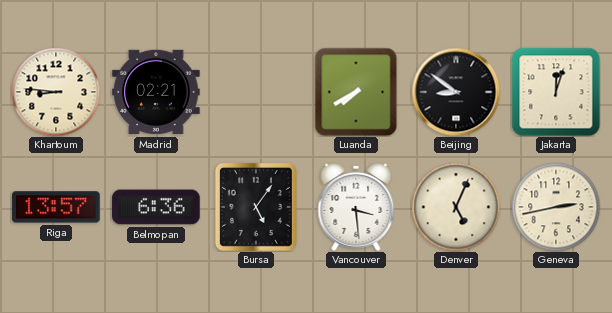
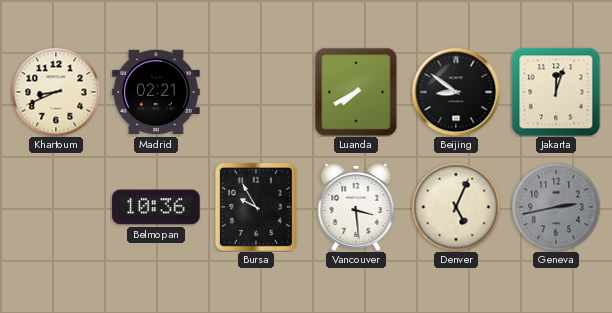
Khartoum: 8:46 -> 8:41 (56, 92)
Riga: 13:57 -> none (56, 207)
Belmopan: 6:36 -> 10:36 (156, 207)
Bursa: 5:06 -> 9:55 (256, 207)
Geneva dial: cream -> grey (556, 207)
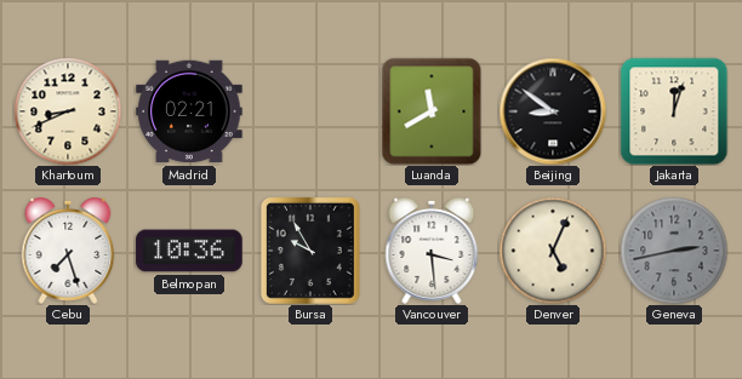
Luanda: 7:40 -> 11:40 (432, 111)
Cebu: none -> 7:27 (68, 252)
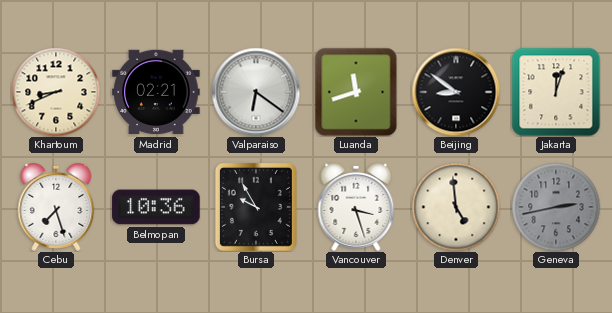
Valparaiso: none -> 6:21 (256, 92)
Luanda: 11:40 -> 11:42 (356, 92)
Vancouver: 3:29 -> 3:27 (356, 208)
Denver: 5:04 -> 4:59 (456, 207)
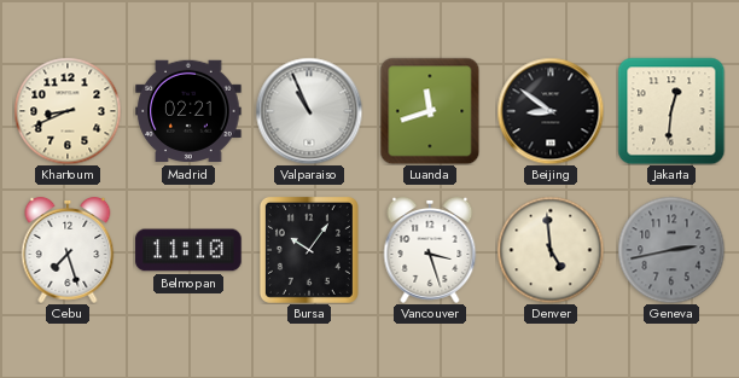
Valparaiso: 6:21 -> 10:56 (309, 111)
Jakarta: 12:03 -> 12:31 (671, 111)
Belmopan: 10:36 -> 11:10 (188, 250)
Bursa: 9:55 -> 10:06 (309, 250)
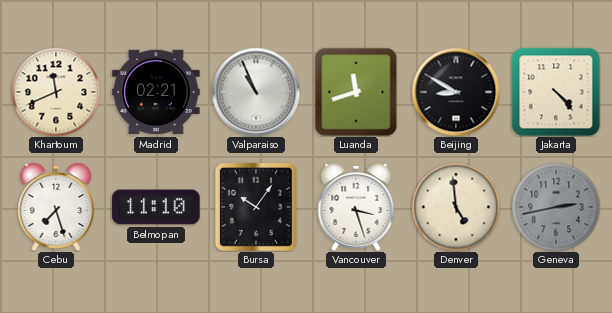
Khartoum: 8:41 -> 11:41 (56, 92)
Beijing: 8:51 -> 8:50 (456, 92)
Jakarta: 12:31 -> 4:23 (556, 92)
